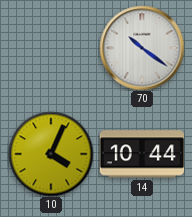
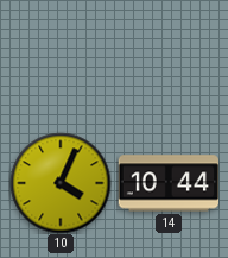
70: 10:21 -> none (142, 48)
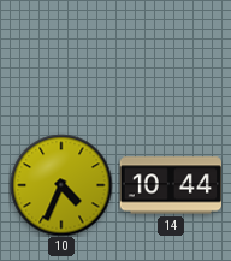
10: 4:04 -> 4:34 (61, 185)
